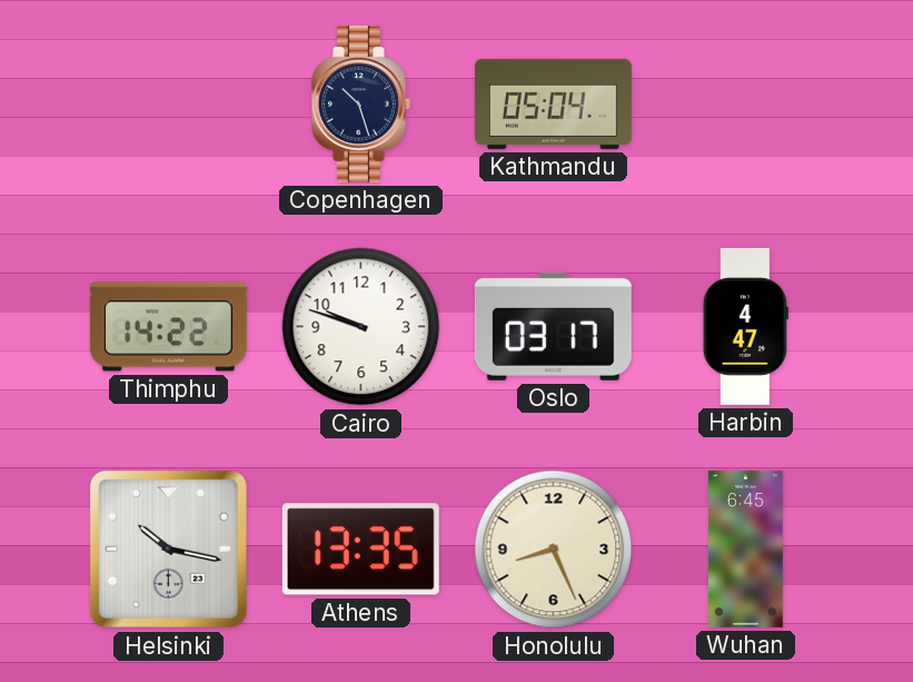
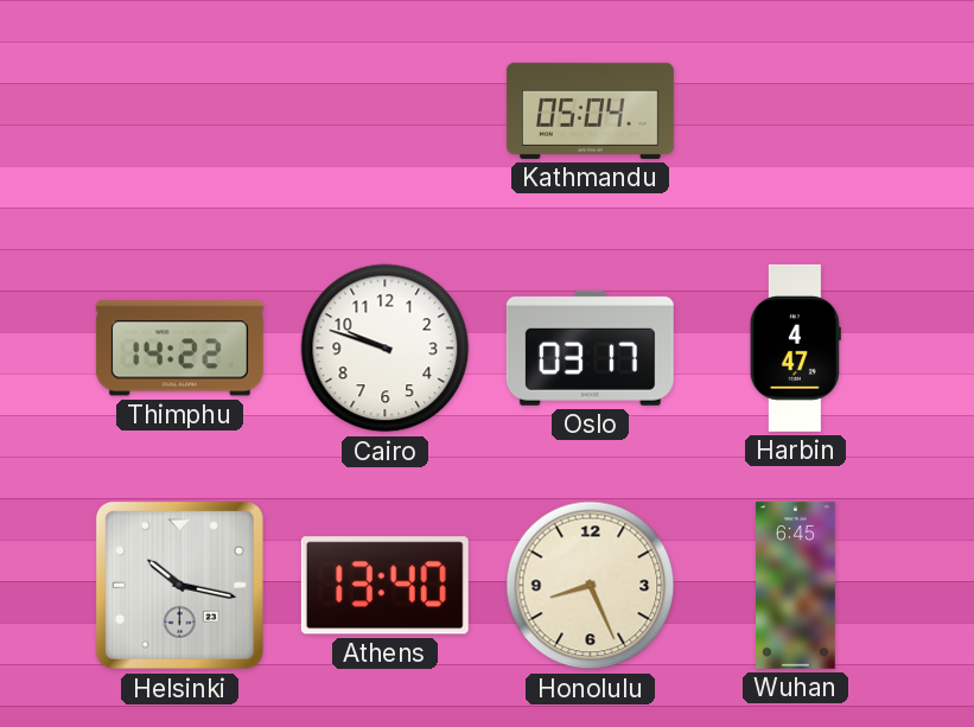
Copenhagen: 10:27 -> none (360, 103)
Athens: 13:35 -> 13:40 (384, 586)
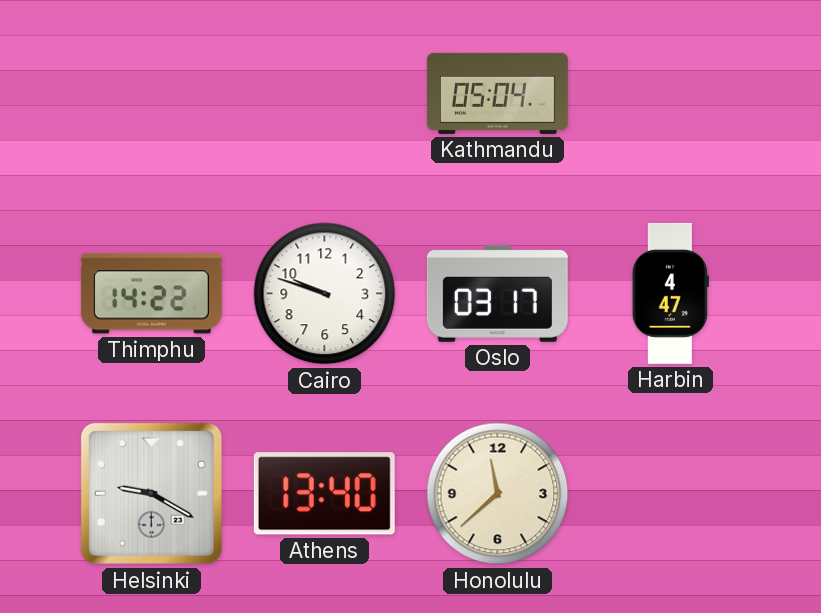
Helsinki: 10:17 -> 9:20 (151, 493)
Honolulu: 8:26 -> 11:38 (498, 494)
Wuhan: 6:45 -> none (796, 585)
